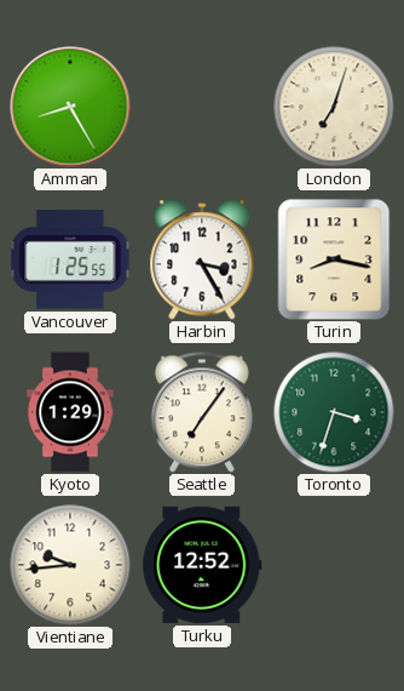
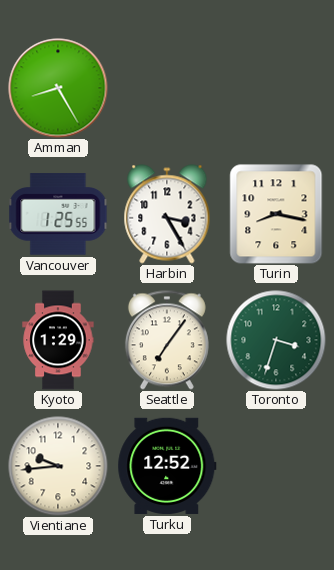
London: 7:03 -> none (334, 107)
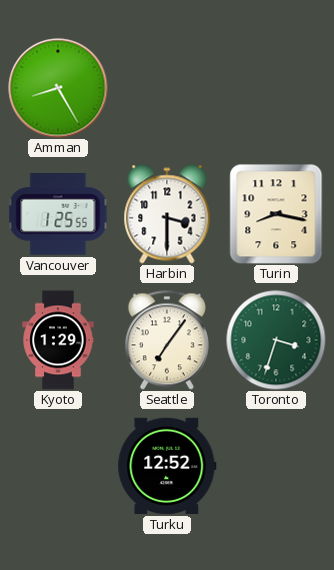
Harbin: 3:25 -> 3:30 (167, 214)
Vientiane: 9:44 -> none (58, 466)
